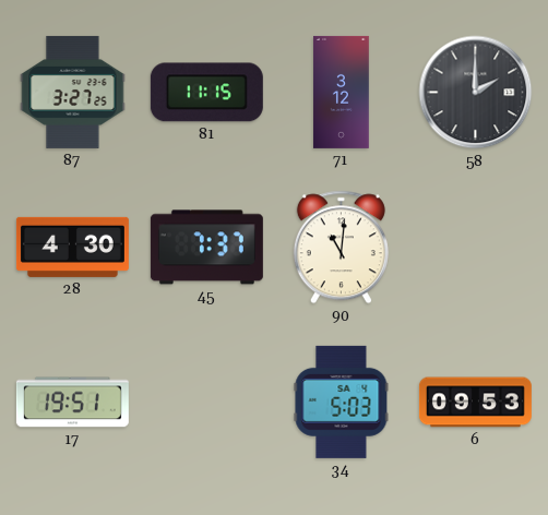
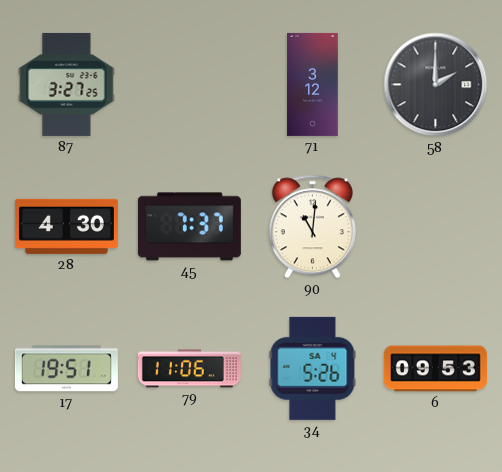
81: 11:15 -> none (206, 93)
79: none -> 11:06 (189, 369)
34: 5:03 -> 5:26 (313, 368)
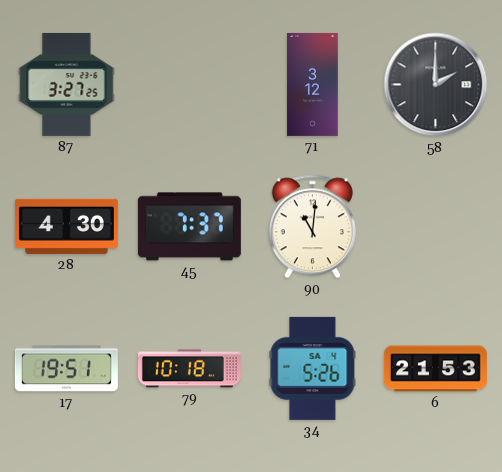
79: 11:06 -> 10:18 (189, 369)
6: 09:53 -> 21:53 (435, 369)
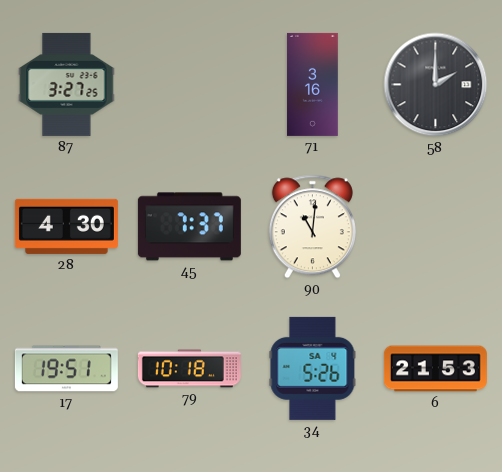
71: 3:12 -> 3:16 (313, 84)
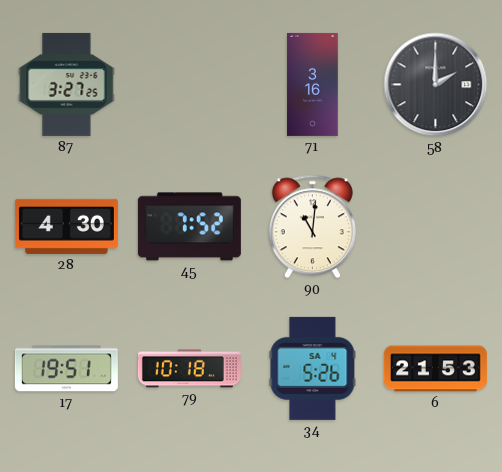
45: 7:37 -> 7:52 (189, 227)
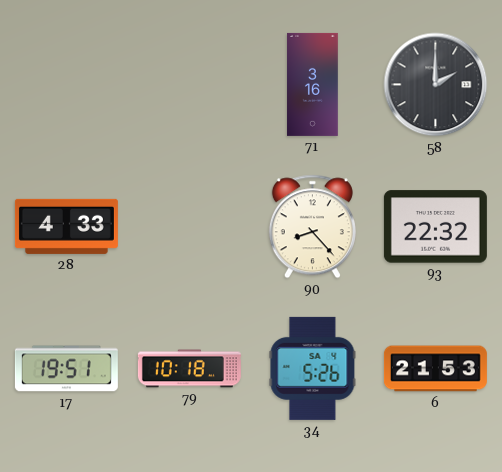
87: 3:27 -> none (67, 84)
28: 4:30 -> 4:33 (66, 226)
45: 7:52 -> none (189, 227)
90: 11:01 -> 8:23 (312, 227)
93: none -> 22:32 (435, 227)
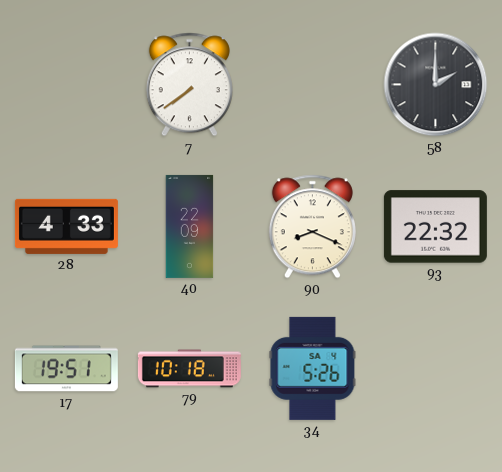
7: none -> 7:39 (189, 85)
71: 3:16 -> none (313, 84)
40: none -> 22:09 (190, 226)
90: 8:23 -> 8:19 (312, 227)
6: 21:53 -> none (435, 369)
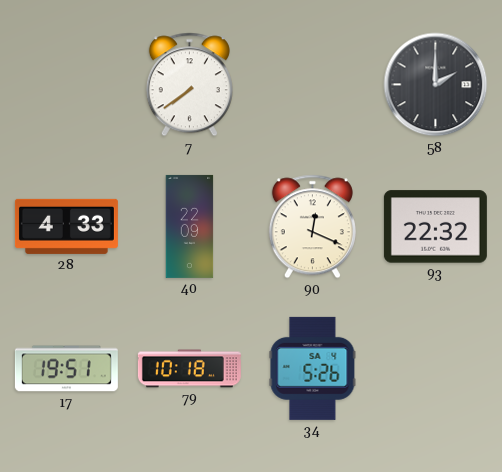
90: 8:19 -> 12:19 (312, 227)
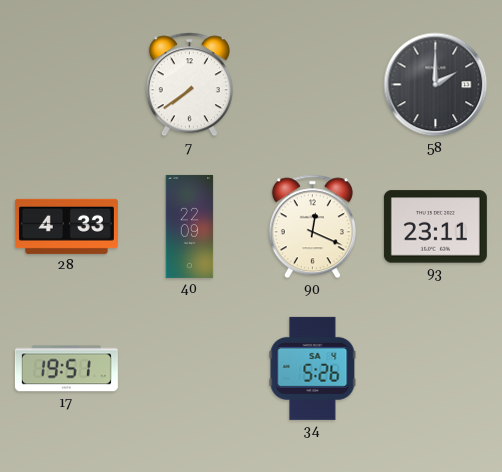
93: 22:32 -> 23:11 (435, 227)
79: 10:18 -> none (189, 369)
